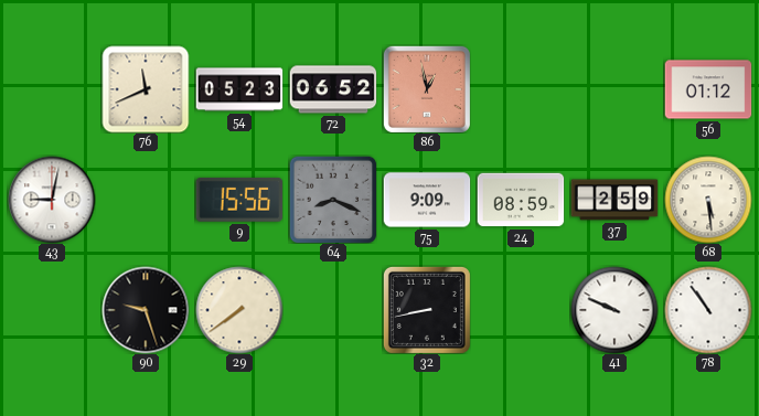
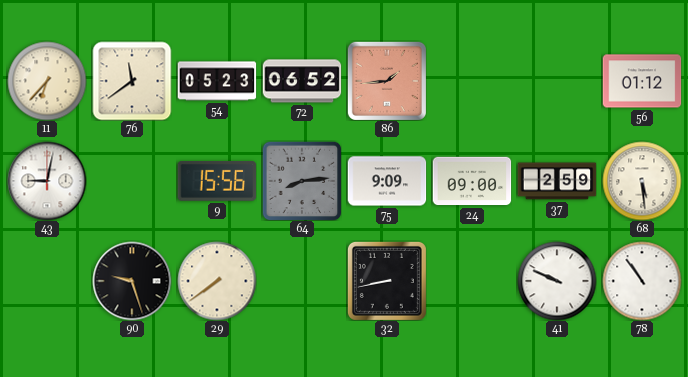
11: none -> 6:37 (47, 81)
76: 11:41 -> 11:39 (132, 81)
86: 12:58 -> 1:44 (387, 81)
64: 8:19 -> 8:14 (302, 181)
24: 08:59 -> 09:00 (472, 181)
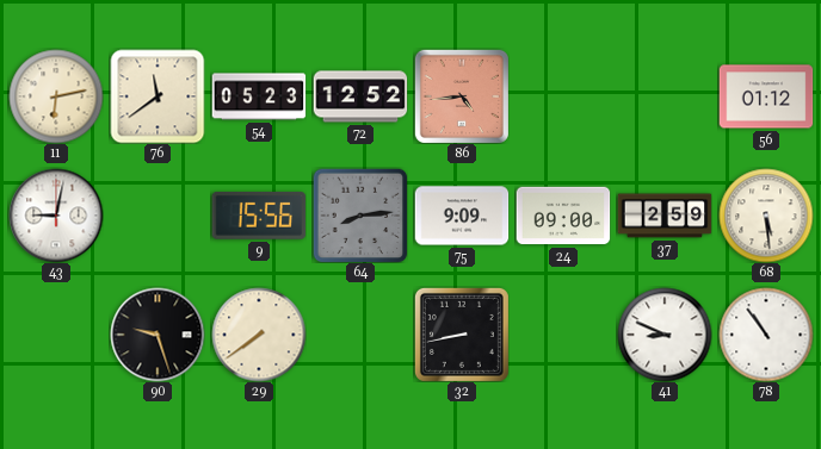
11: 6:37 -> 6:13 (56, 96)
72: 06:52 -> 12:52 (360, 96)
86: 1:44 -> 4:44 (462, 96)
41: 9:49 -> 8:49 (665, 335)
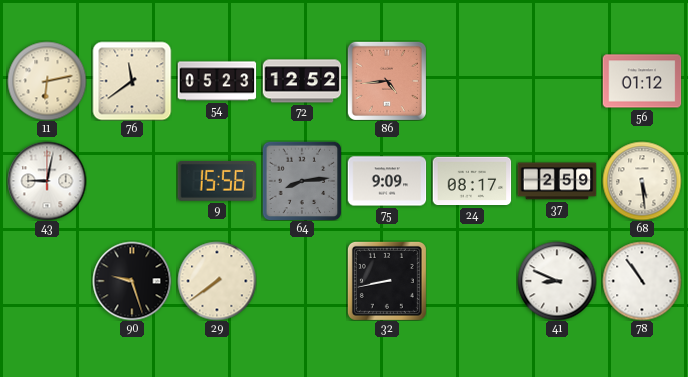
24: 09:00 -> 08:17 (472, 181)
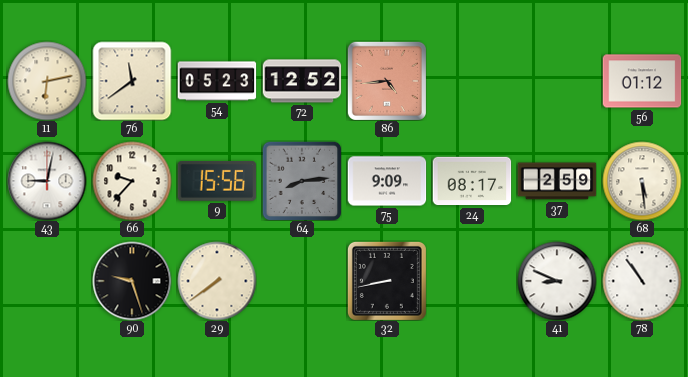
66: none -> 9:37 (132, 181)
